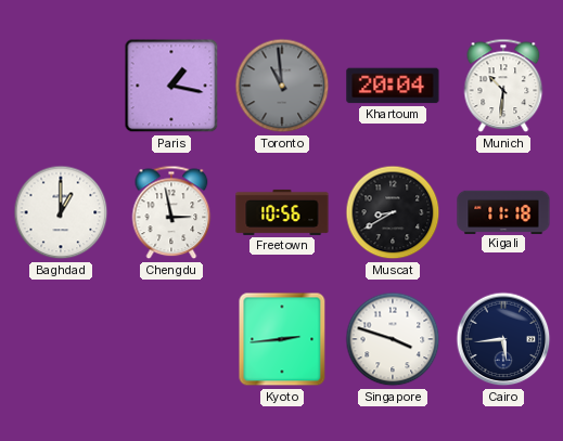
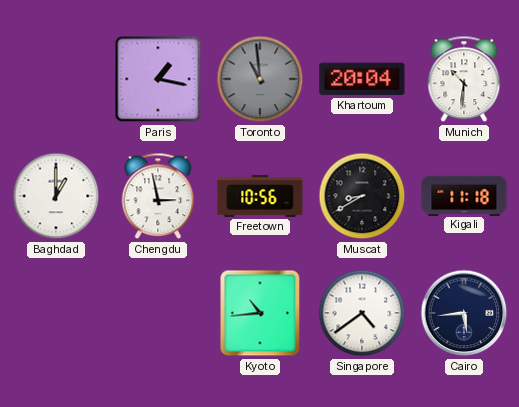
Kyoto: 2:44 -> 10:44 (260, 313)
Singapore: 3:48 -> 4:39 (362, 313)
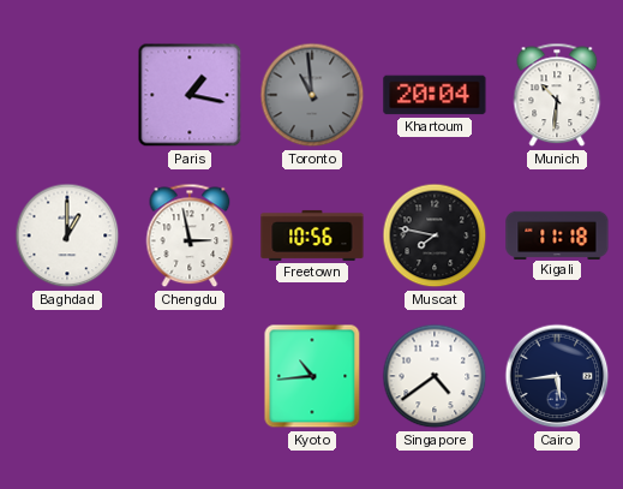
Muscat: 8:40 -> 7:47 (435, 235)
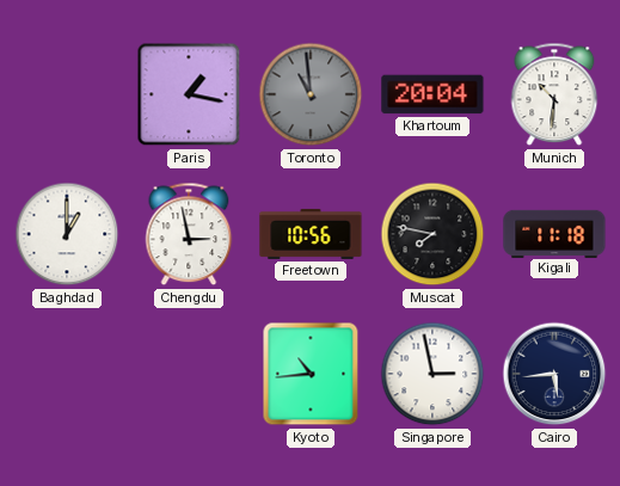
Singapore: 4:39 -> 2:58 (432, 374)
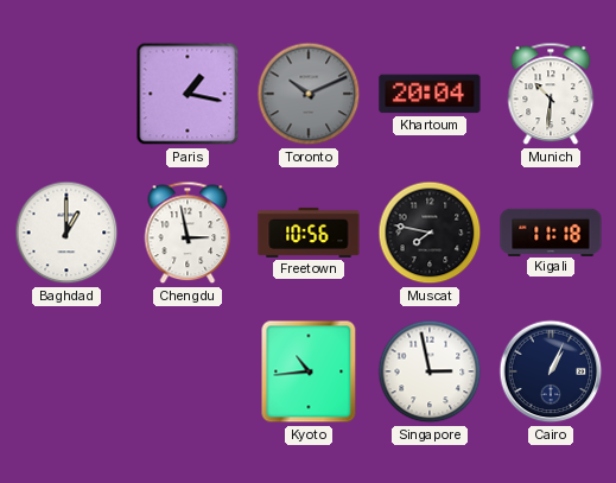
Toronto: 10:59 -> 10:11 (309, 94)
Cairo: 5:44 -> 1:04 (551, 371)
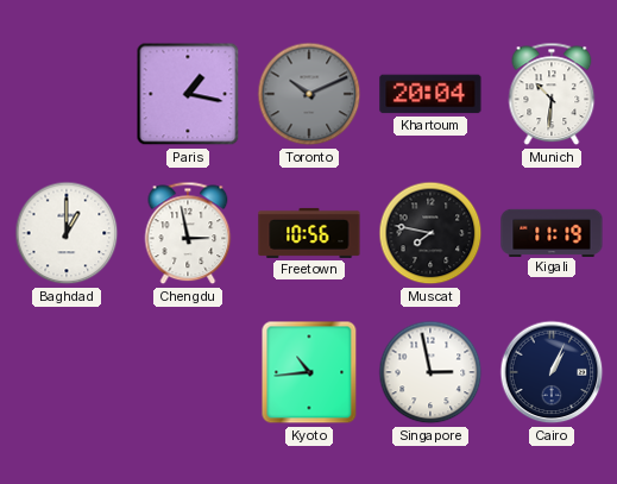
Kigali: 11:18 -> 11:19 (552, 232)
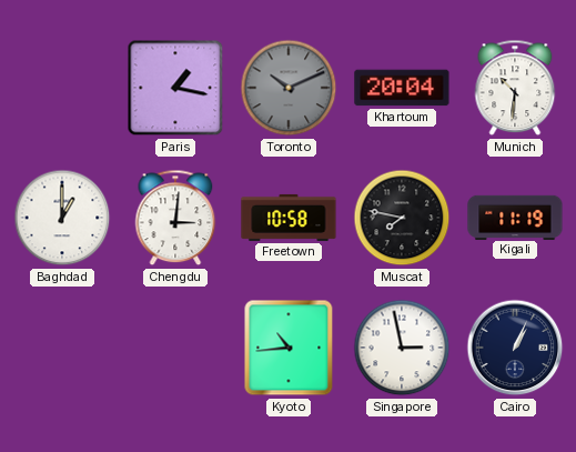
Chengdu: 2:58 -> 3:01 (175, 218)
Freetown: 10:56 -> 10:58 (289, 218)
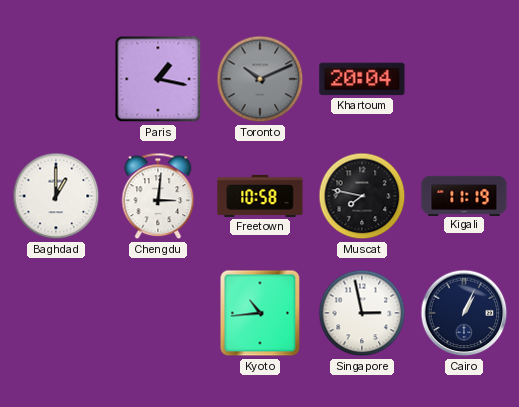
Munich: 10:31 -> none (515, 88)
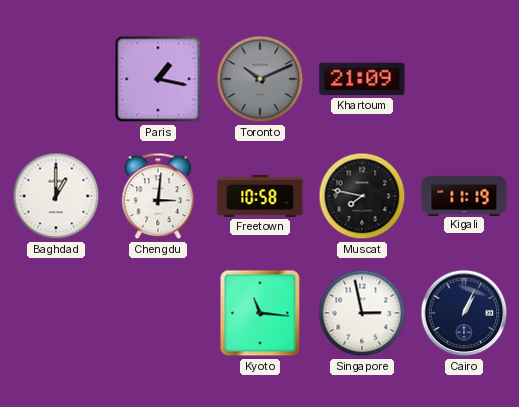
Khartoum: 20:04 -> 21:09 (362, 79)
Kyoto: 10:44 -> 11:16 (260, 313)
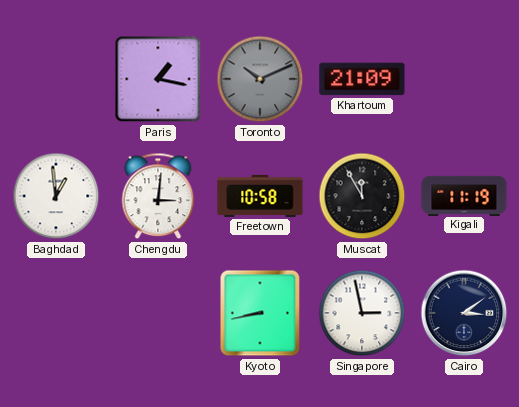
Baghdad: 1:00 -> 12:59 (56, 196)
Muscat: 7:47 -> 11:55 (362, 196)
Kyoto: 11:16 -> 8:43 (260, 313)
Cairo: 1:04 -> 3:09 (464, 313)
